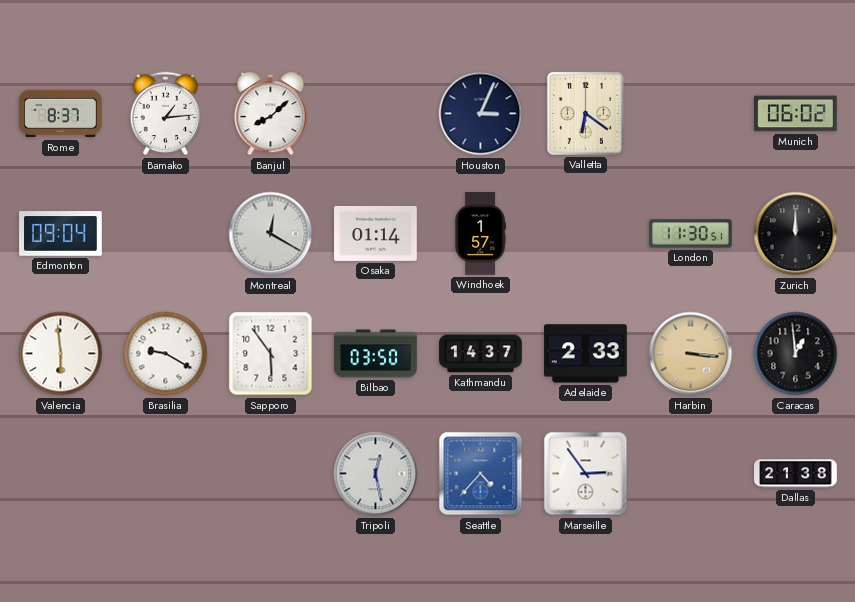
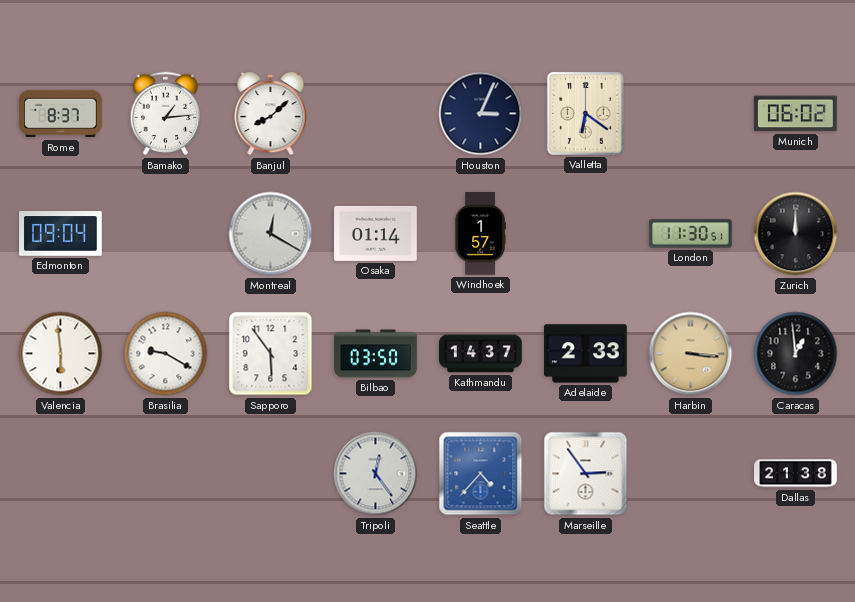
Tripoli: 12:28 -> 12:24 (376, 474)
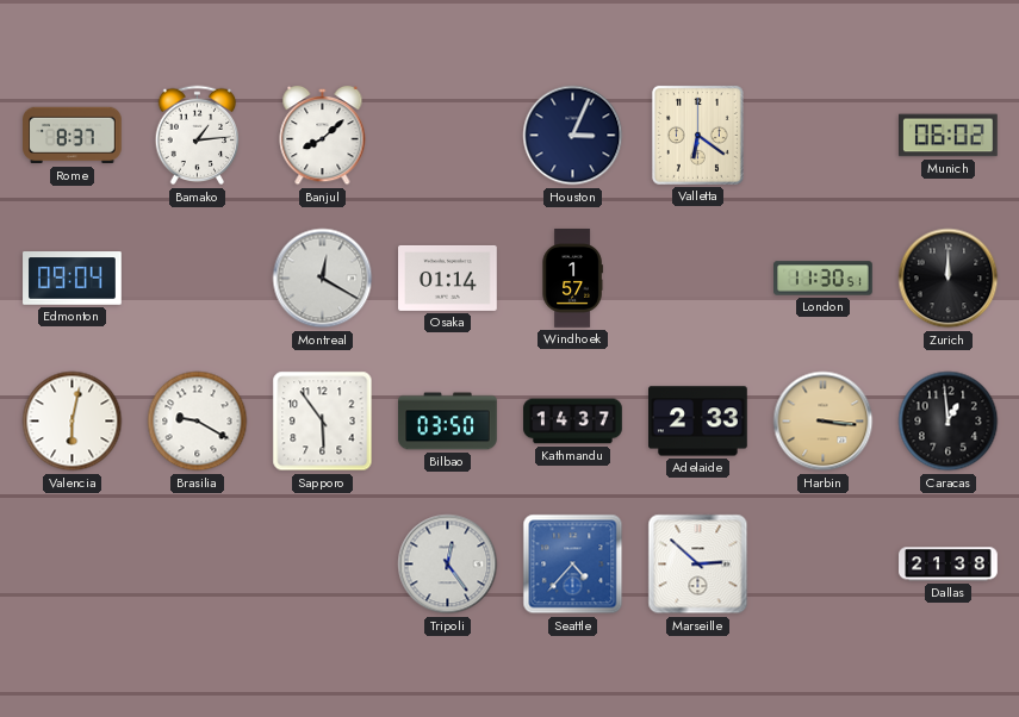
Valencia: 5:59 -> 6:02 (73, 422)
Marseille: 2:54 -> 2:52 (698, 565)
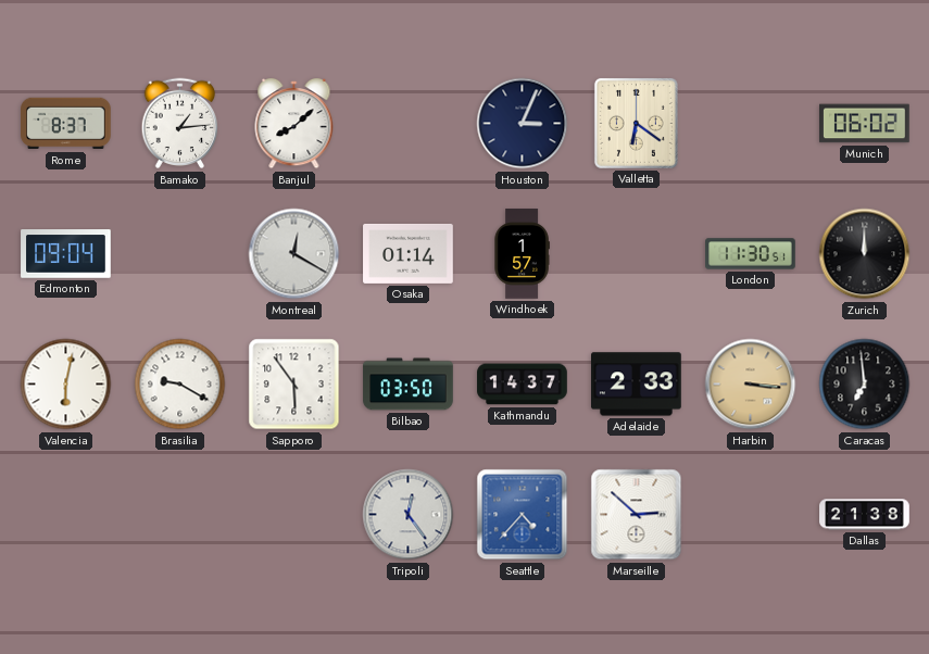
Caracas: 12:59 -> 6:59 (865, 385)
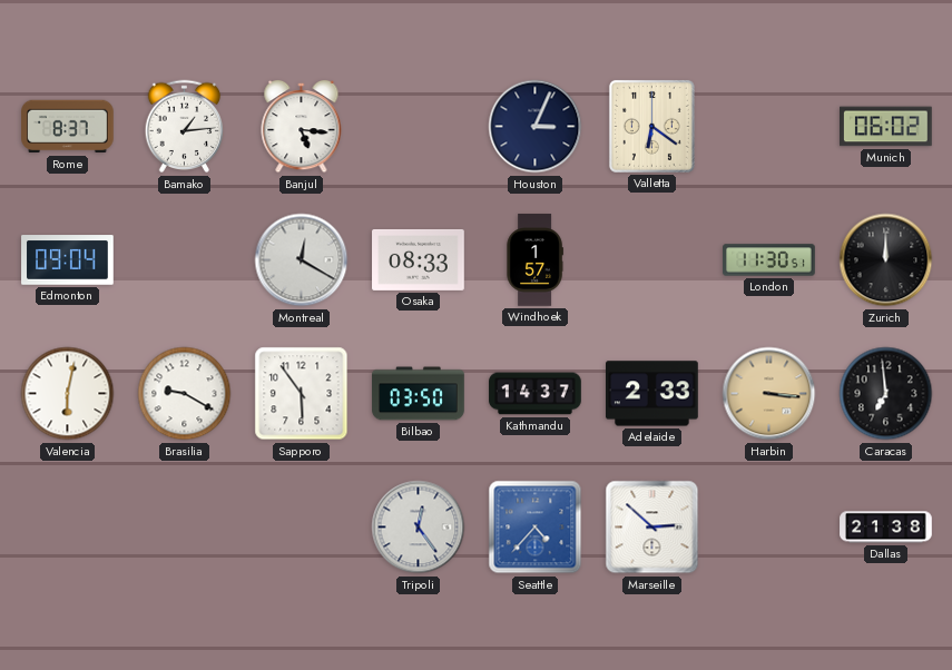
Banjul: 8:08 -> 5:16 (302, 127)
Osaka: 01:14 -> 08:33 (419, 259)
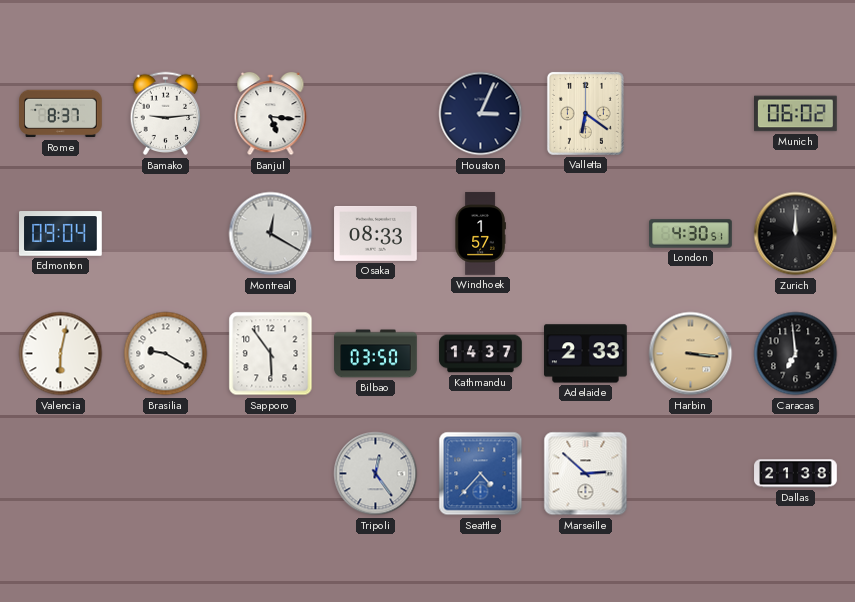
Bamako: 1:14 -> 9:14 (166, 114)
London: 11:30 -> 4:30 (691, 234)
